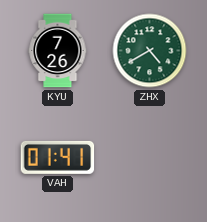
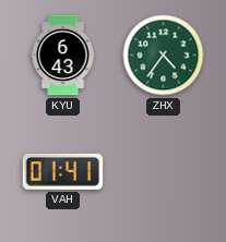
KYU: 7:26 -> 6:43 (63, 56)
ZHX: 4:40 -> 4:36 (164, 56)
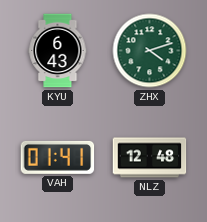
ZHX: 4:36 -> 4:12 (150, 51)
NLZ: none -> 12:48 (150, 158)
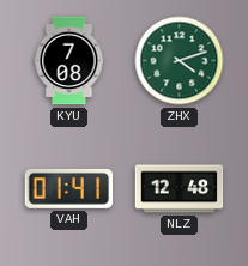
KYU: 6:43 -> 7:08 (69, 61)
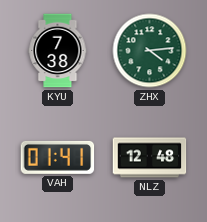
KYU: 7:08 -> 7:38 (58, 51)
ZHX: 4:12 -> 4:14 (150, 51)
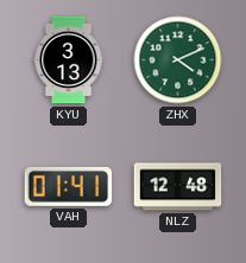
KYU: 7:38 -> 3:13 (69, 60)
ZHX: 4:14 -> 4:11 (178, 60)
